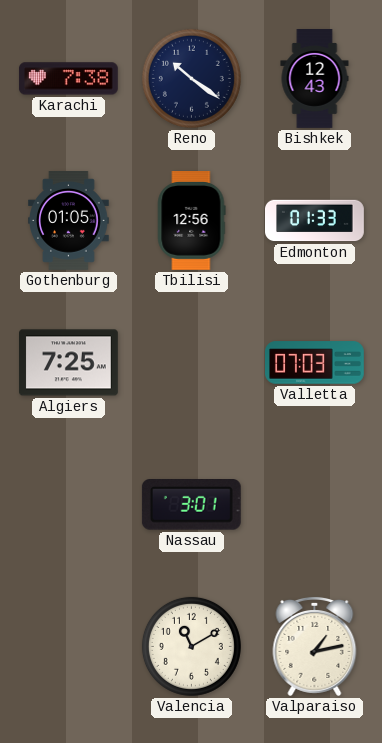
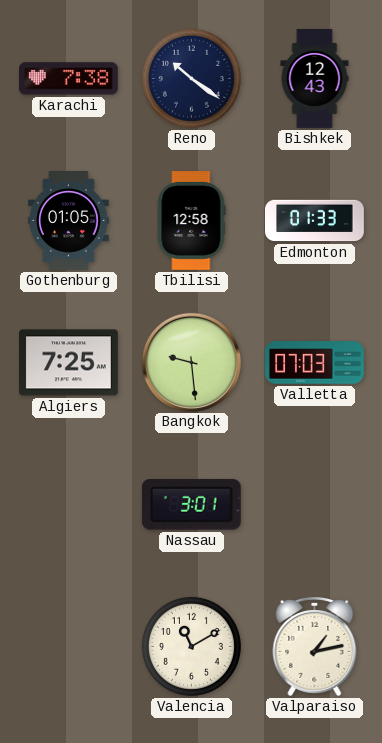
Tbilisi: 12:56 -> 12:58 (192, 221)
Bangkok: none -> 9:29 (191, 362)
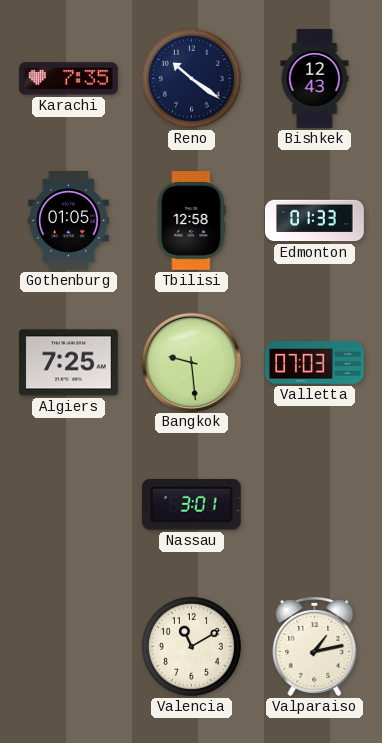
Karachi: 7:38 -> 7:35 (68, 79)
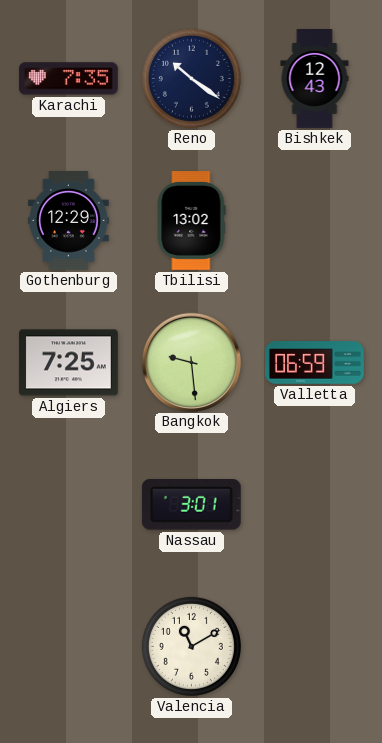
Gothenburg: 01:05 -> 12:29 (69, 221)
Tbilisi: 12:58 -> 13:02 (192, 221)
Edmonton: 01:33 -> none (315, 221)
Valletta: 07:03 -> 06:59 (315, 363)
Valparaiso: 1:13 -> none (315, 646)
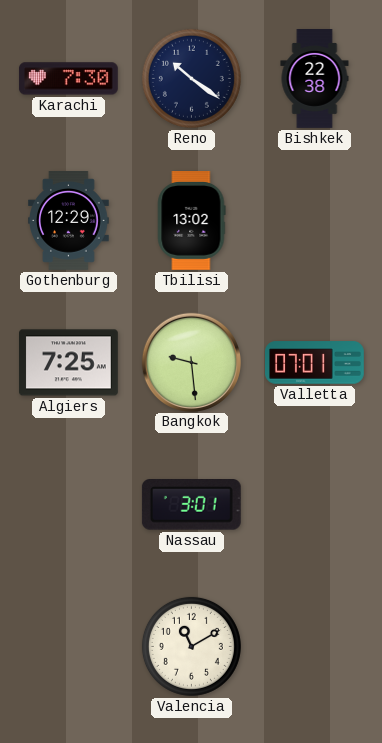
Karachi: 7:35 -> 7:30 (68, 79)
Bishkek: 12:43 -> 22:38 (315, 79)
Valletta: 06:59 -> 07:01 (315, 363)
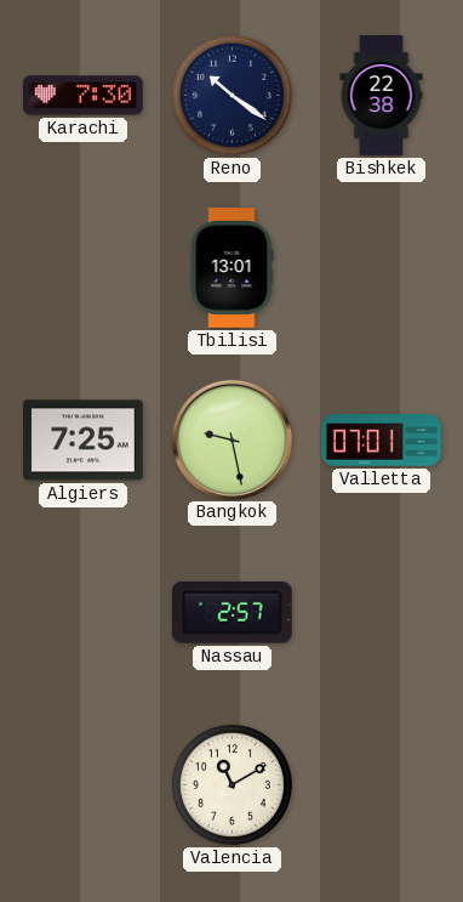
Gothenburg: 12:29 -> none (69, 221)
Tbilisi: 13:02 -> 13:01 (233, 268)
Bangkok: 9:29 -> 9:28 (232, 439)
Nassau: 3:01 -> 2:57 (232, 613)
